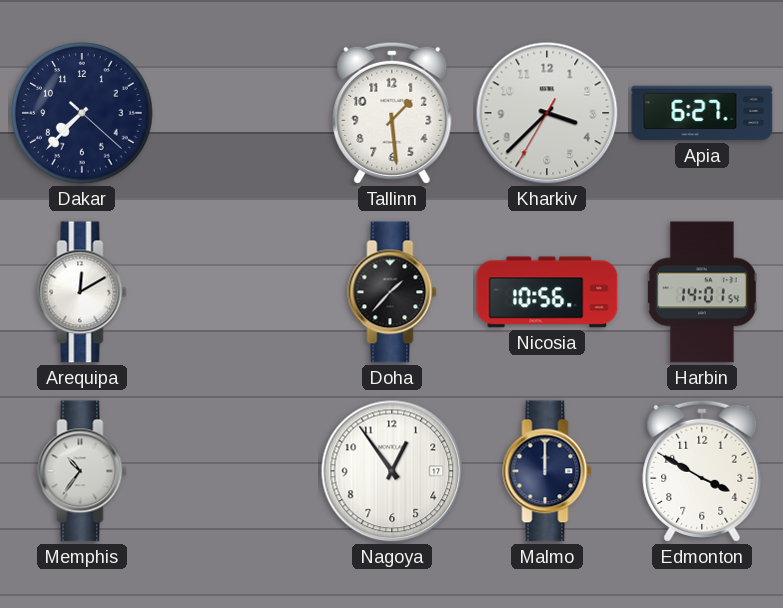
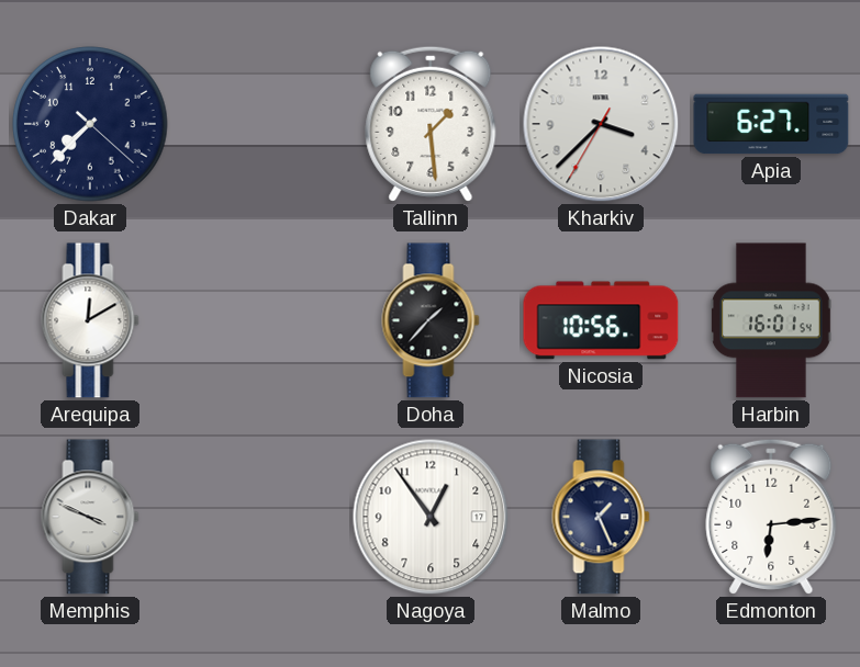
Harbin: 14:01 -> 16:01 (772, 320)
Memphis: 10:36 -> 3:49 (90, 517)
Malmo: 12:00 -> 1:26 (601, 517)
Edmonton: 3:50 -> 6:14 (771, 517)
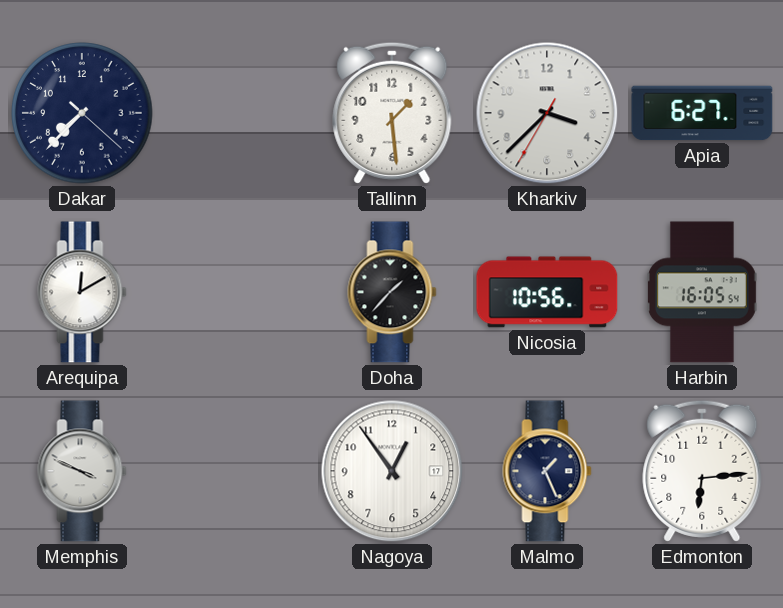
Harbin: 16:01 -> 16:05 (703, 292)
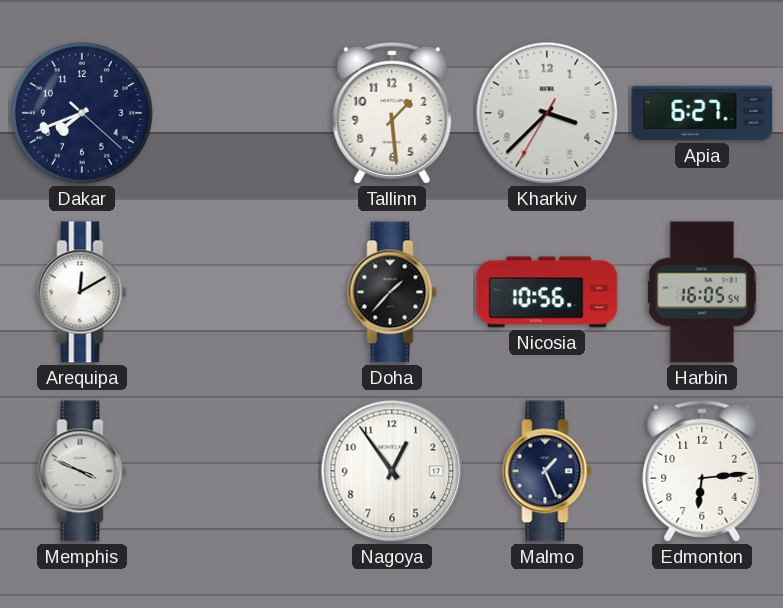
Dakar: 7:37 -> 7:41 (82, 113)
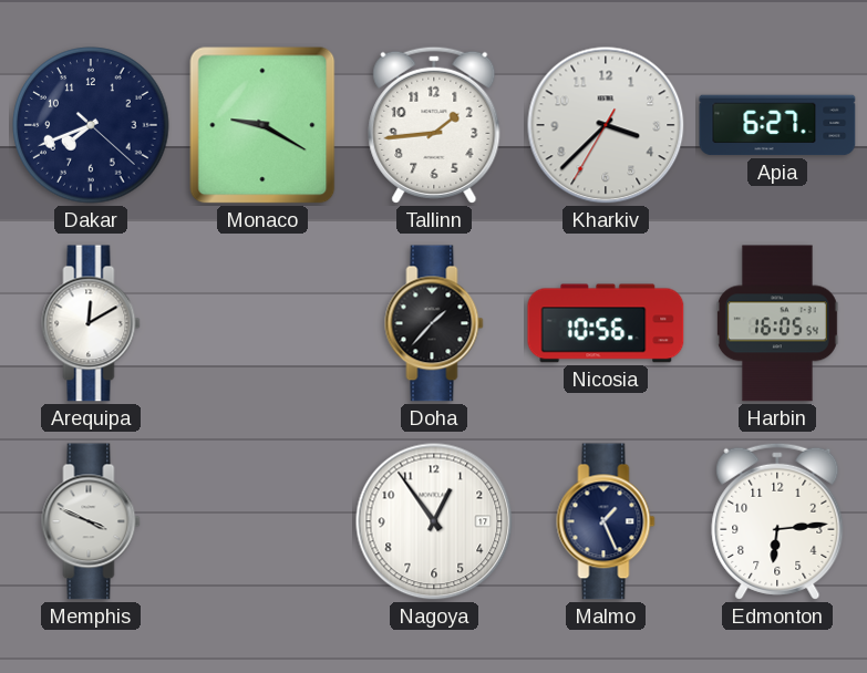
Monaco: none -> 9:20 (262, 125)
Tallinn: 1:29 -> 1:44 (434, 125)
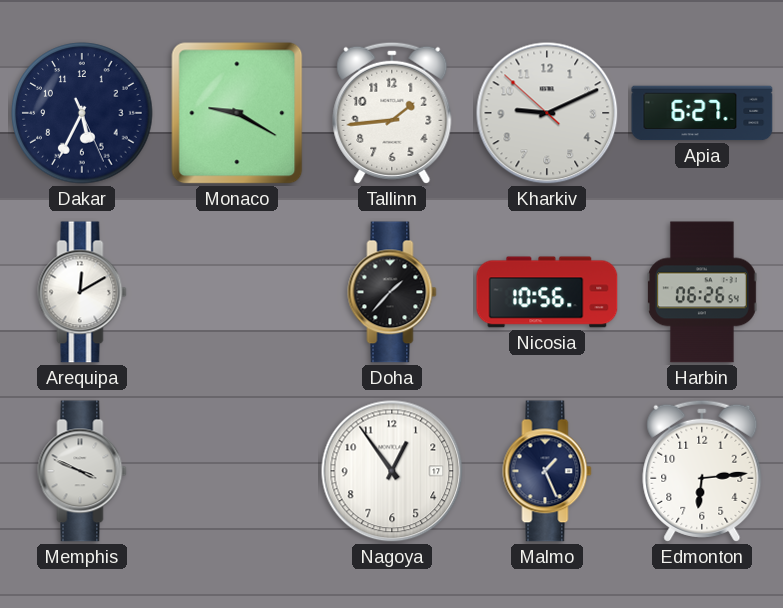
Dakar: 7:41 -> 5:34 (82, 113)
Kharkiv: 3:37 -> 9:10 (547, 113)
Harbin: 16:05 -> 06:26 (703, 292)
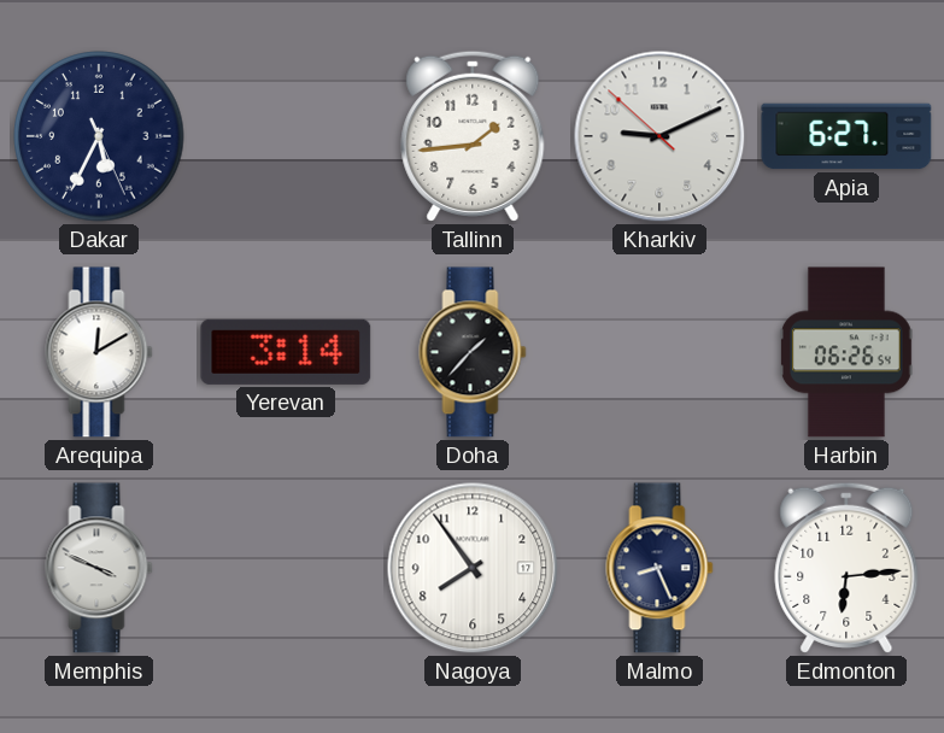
Monaco: 9:20 -> none (237, 113)
Yerevan: none -> 3:14 (286, 352)
Nicosia: 10:56 -> none (547, 292)
Nagoya: 12:54 -> 7:54 (473, 568)
Malmo: 1:26 -> 8:26 (659, 568)
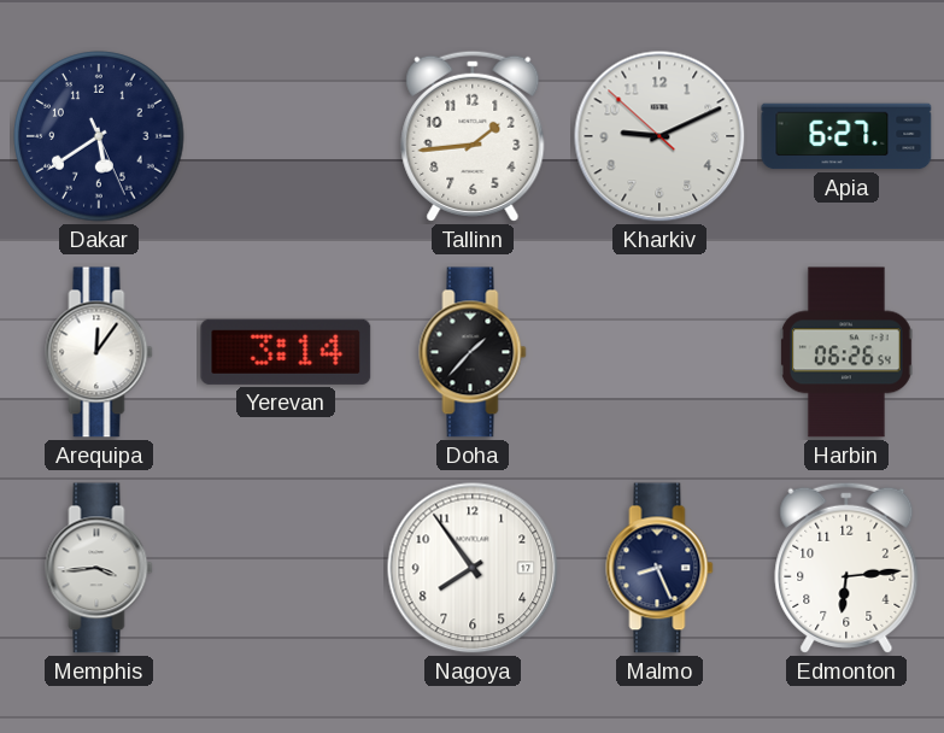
Dakar: 5:34 -> 5:39 (99, 136)
Arequipa: 12:10 -> 12:06 (99, 352)
Memphis: 3:49 -> 3:44 (99, 568)
